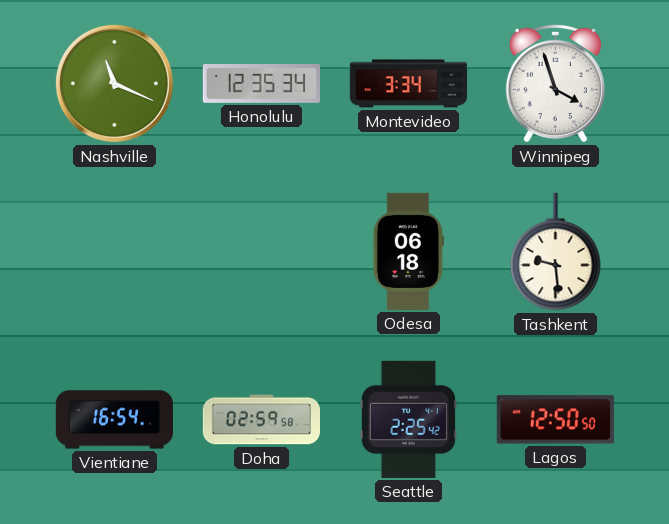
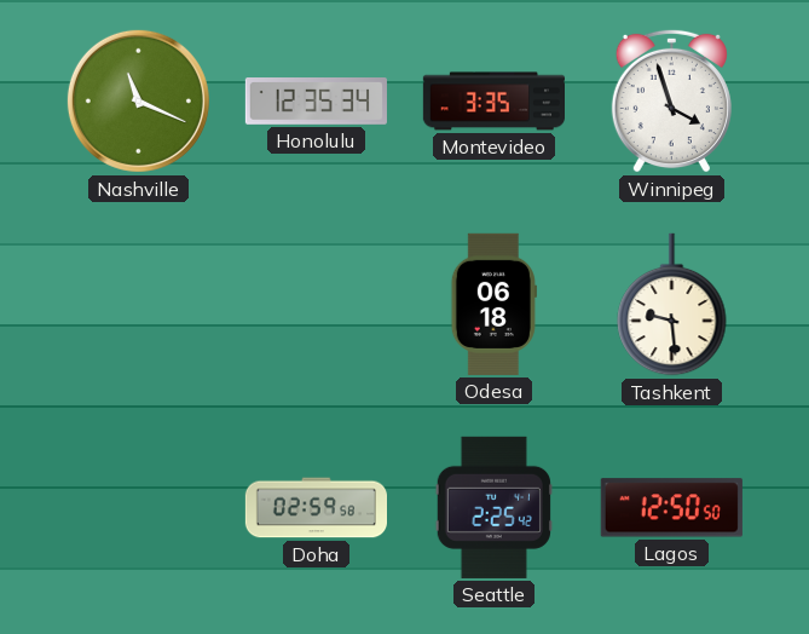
Montevideo: 3:34 -> 3:35 (493, 102)
Vientiane: 16:54 -> none (114, 420)
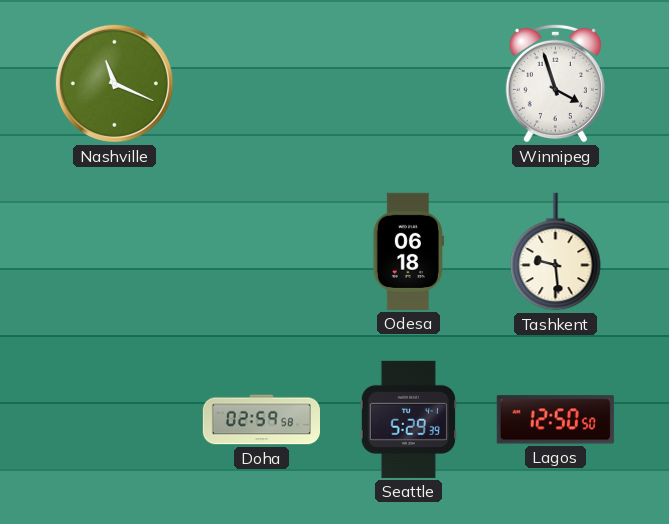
Honolulu: 12:35 -> none (316, 102)
Montevideo: 3:35 -> none (493, 102)
Seattle: 2:25 -> 5:29 (408, 419)
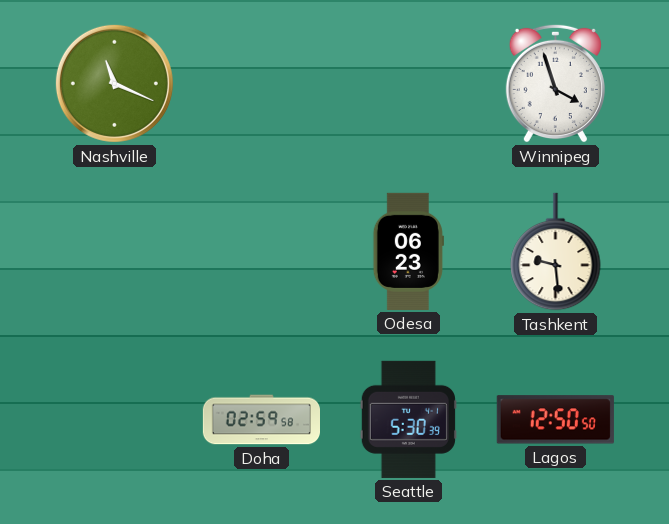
Odesa: 06:18 -> 06:23 (408, 251)
Seattle: 5:29 -> 5:30 (408, 419)
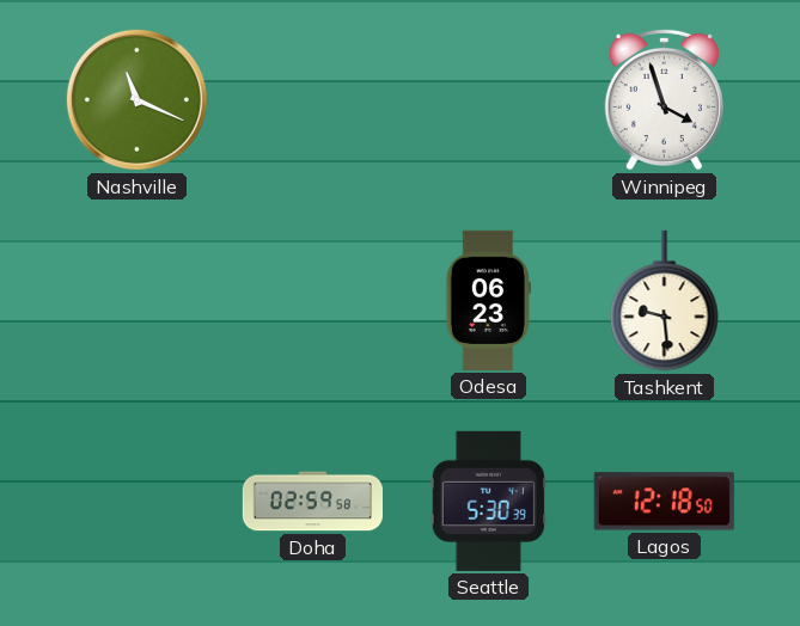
Lagos: 12:50 -> 12:18 (664, 502)
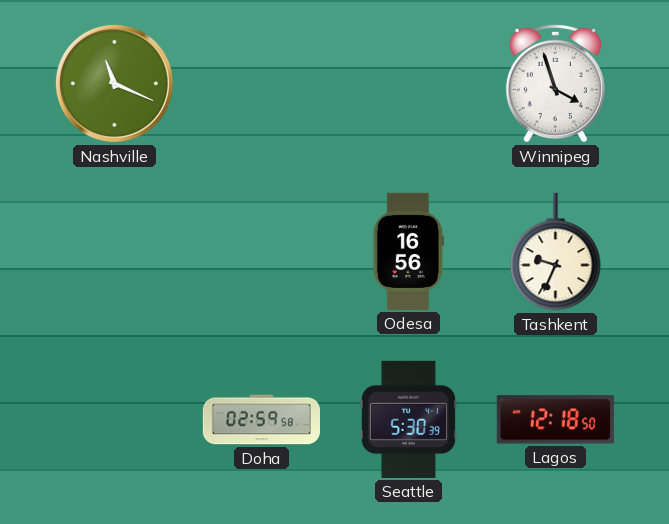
Odesa: 06:23 -> 16:56 (408, 251)
Tashkent: 9:29 -> 9:34 (556, 252)
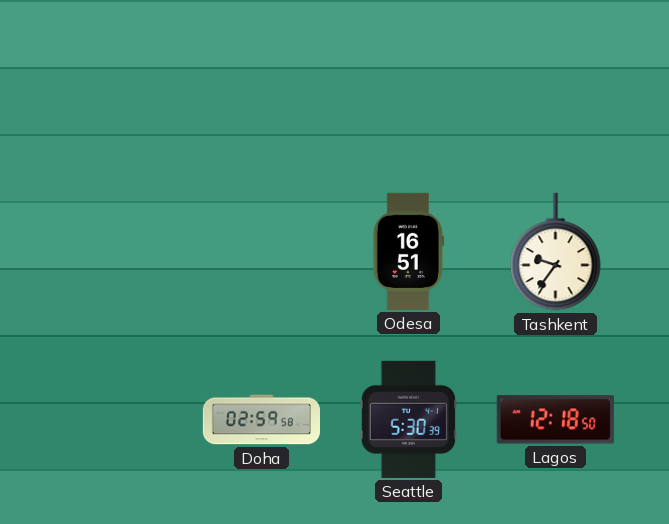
Nashville: 11:19 -> none (114, 83)
Winnipeg: 3:57 -> none (555, 83)
Odesa: 16:56 -> 16:51 (408, 251)
Tashkent: 9:34 -> 9:36 (556, 252)
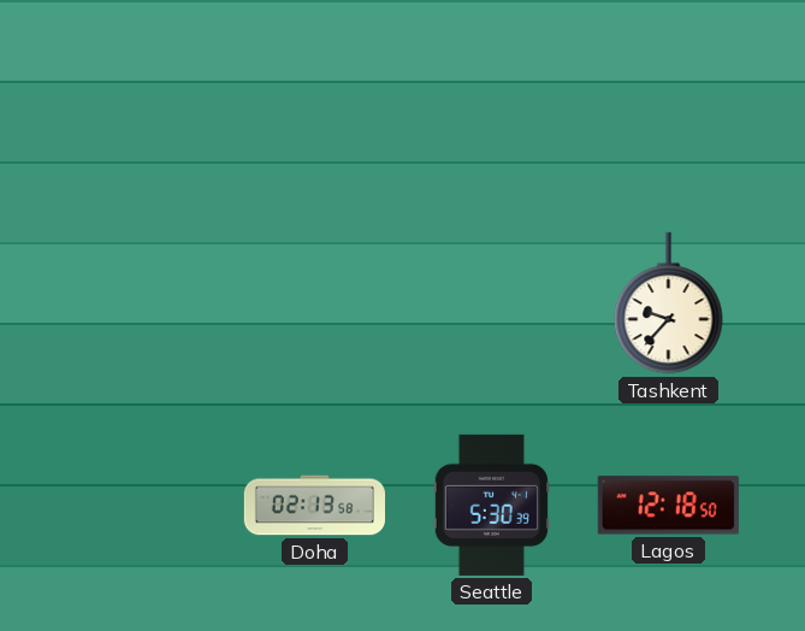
Odesa: 16:51 -> none (408, 251)
Tashkent: 9:36 -> 9:37 (669, 303)
Doha: 02:59 -> 02:13 (314, 506)
